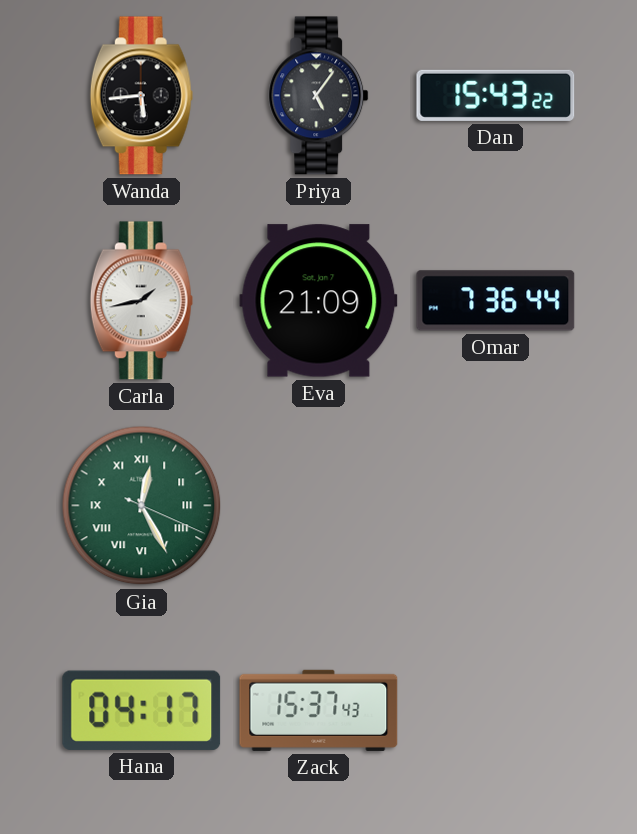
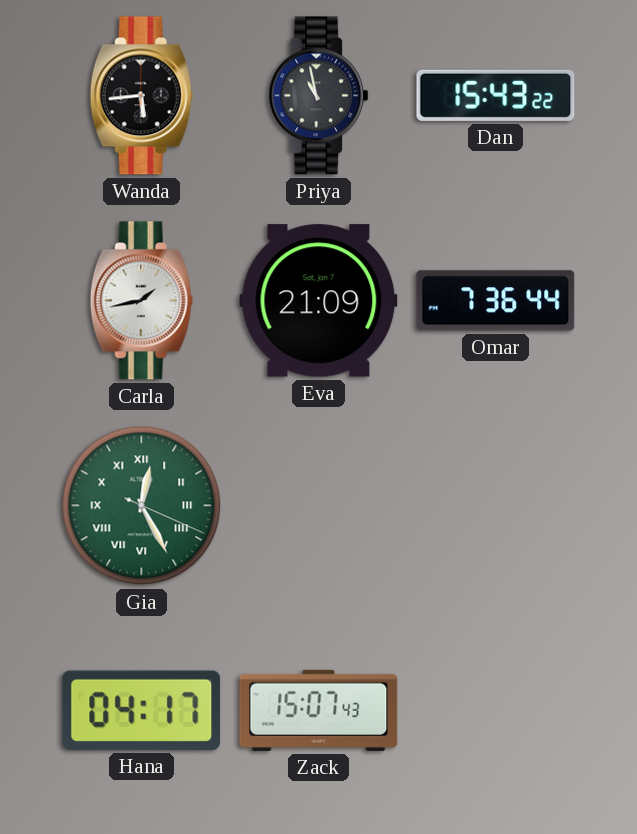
Priya: 5:06 -> 10:58 (319, 96)
Zack: 15:37 -> 15:07 (319, 710)
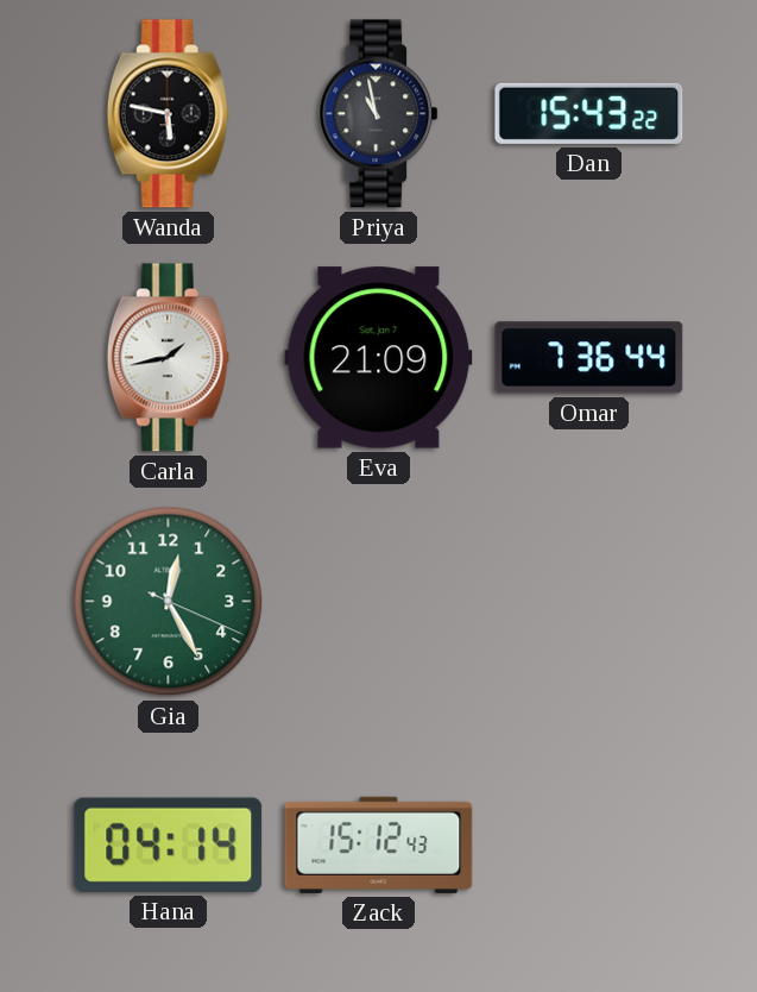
Wanda: 5:44 -> 5:47 (168, 114)
Gia numerals: Roman -> Arabic (169, 602)
Hana: 04:17 -> 04:14 (169, 845)
Zack: 15:07 -> 15:12 (379, 845)
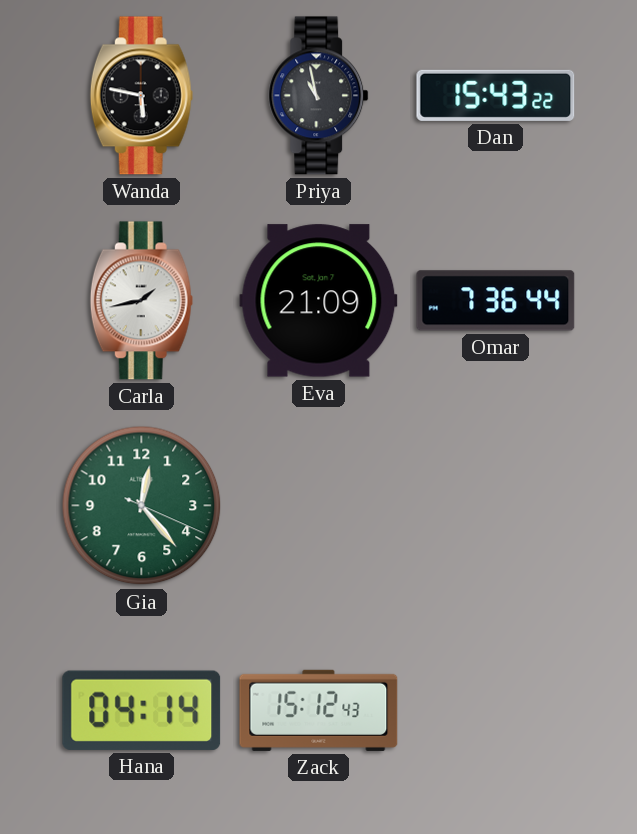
Gia: 12:25 -> 12:23 (142, 506)
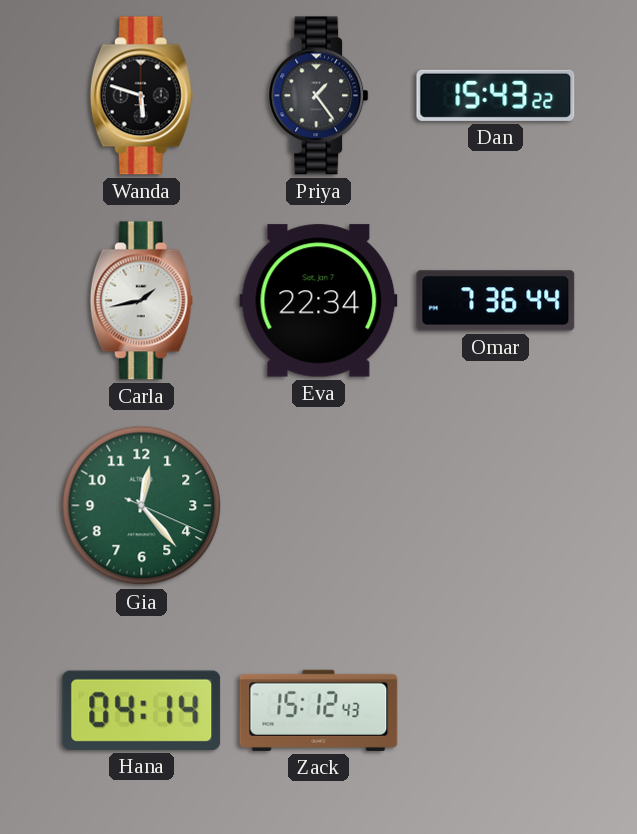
Wanda: 5:47 -> 5:48 (141, 96)
Priya: 10:58 -> 1:24 (319, 96)
Eva: 21:09 -> 22:34 (319, 301)
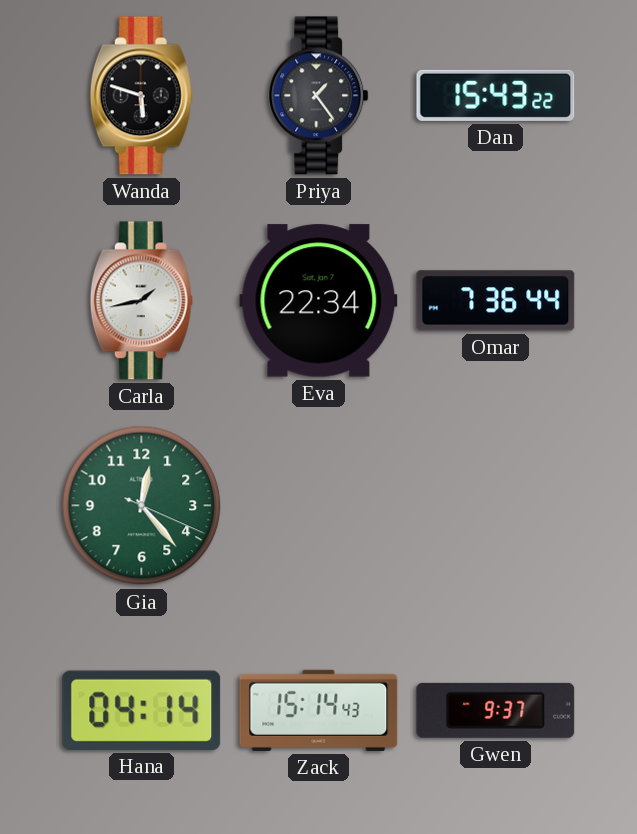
Zack: 15:12 -> 15:14 (319, 710)
Gwen: none -> 9:37 (496, 710)
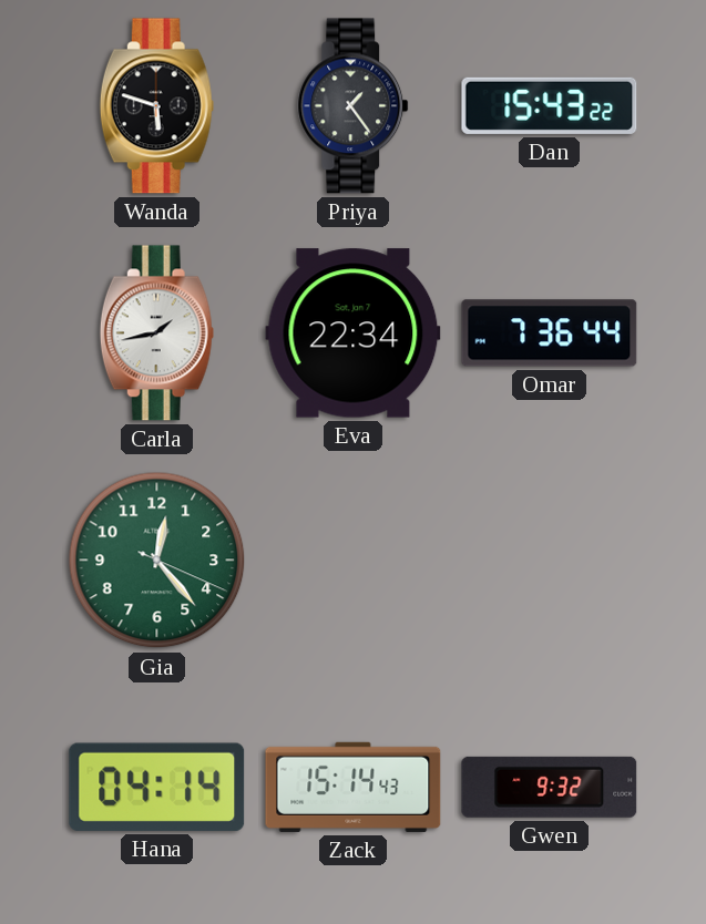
Gwen: 9:37 -> 9:32 (550, 787)
